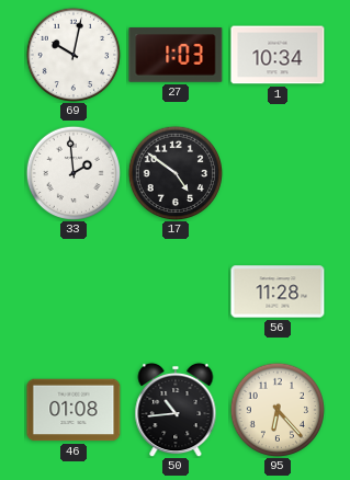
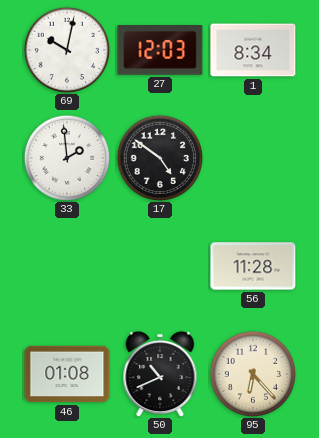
27: 1:03 -> 12:03 (160, 50)
1: 10:34 -> 8:34 (253, 50)
50: 10:44 -> 10:41 (160, 374)
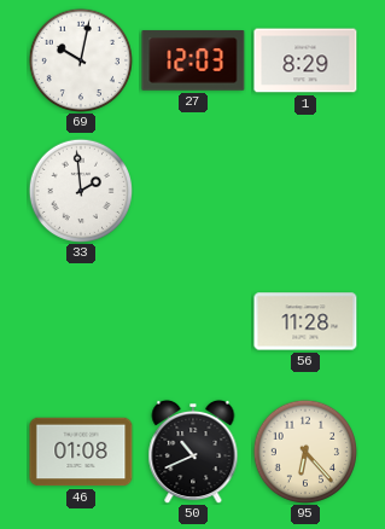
1: 8:34 -> 8:29 (305, 60)
17: 4:51 -> none (159, 157)
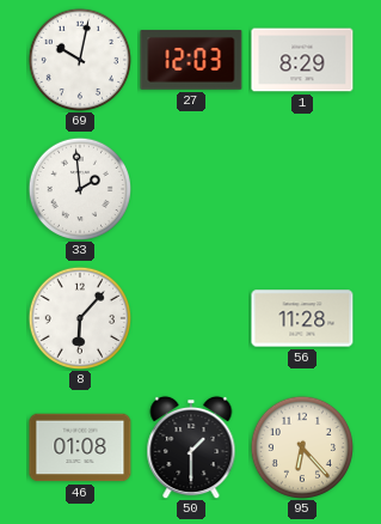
8: none -> 6:07 (79, 317)
50: 10:41 -> 1:30 (191, 447)
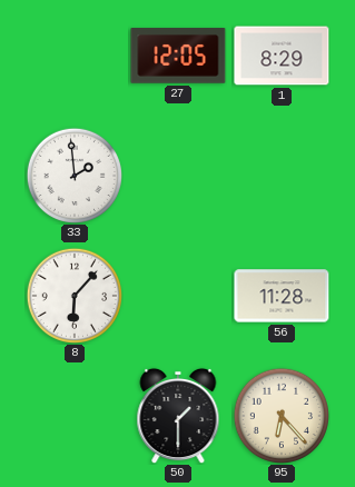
69: 10:02 -> none (79, 59)
27: 12:03 -> 12:05 (178, 56)
46: 01:08 -> none (80, 447)
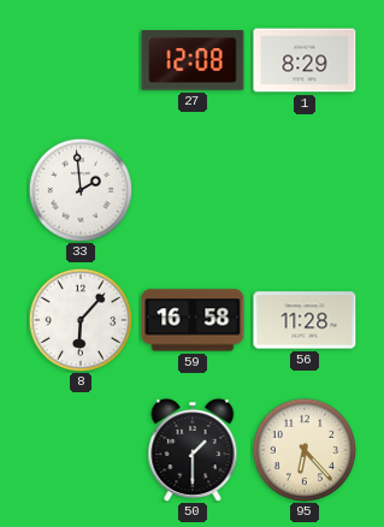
27: 12:05 -> 12:08 (193, 60)
59: none -> 16:58 (193, 320)
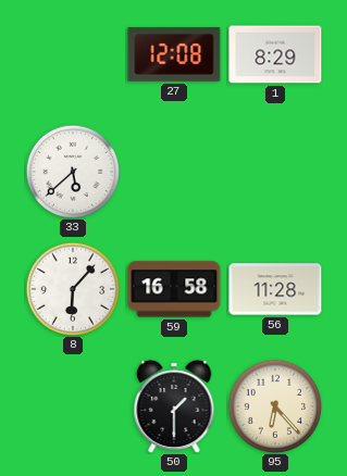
33: 1:59 -> 5:38 (72, 171)
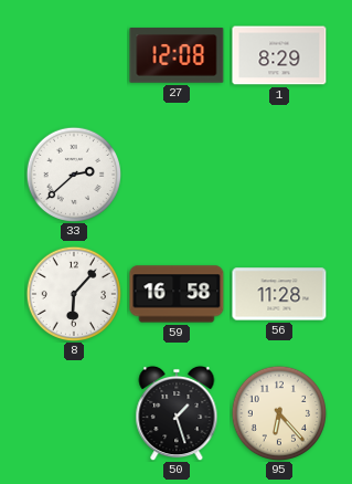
33: 5:38 -> 2:38 (73, 173)
50: 1:30 -> 1:27 (177, 413)
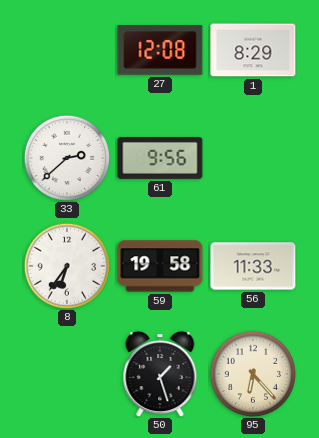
61: none -> 9:56 (160, 158)
8: 6:07 -> 6:36 (66, 265)
59: 16:58 -> 19:58 (160, 266)
56: 11:28 -> 11:33 (253, 266)
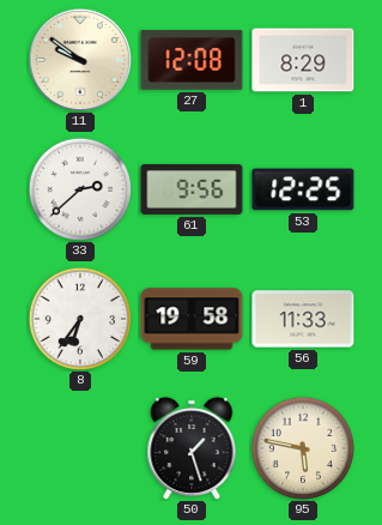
11: none -> 9:51 (80, 60)
53: none -> 12:25 (303, 189)
95: 6:23 -> 5:47 (302, 447)
